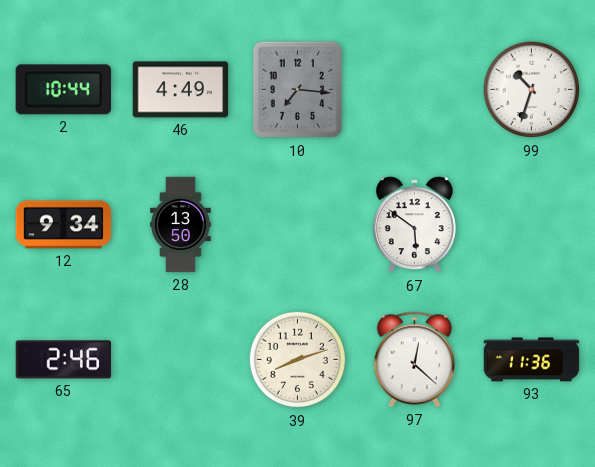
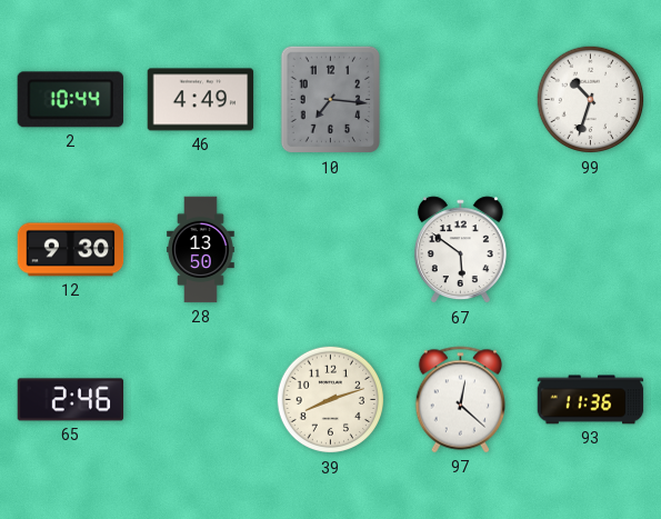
12: 9:34 -> 9:30 (71, 250)
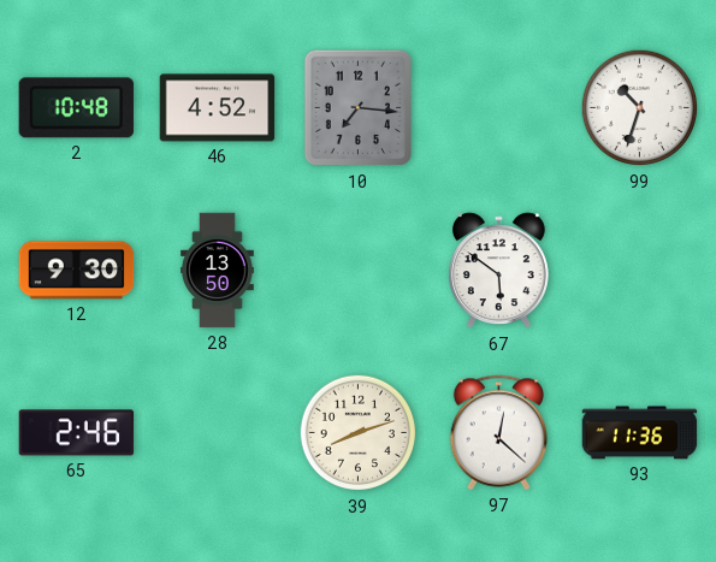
2: 10:44 -> 10:48 (76, 108)
46: 4:49 -> 4:52 (218, 108)
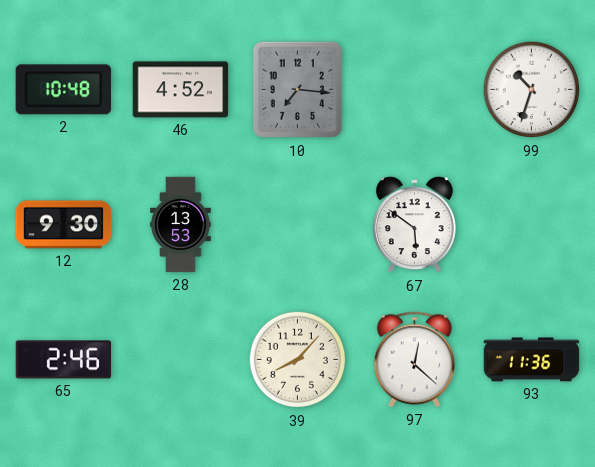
28: 13:50 -> 13:53 (181, 225)
39: 8:12 -> 8:07 (298, 360)
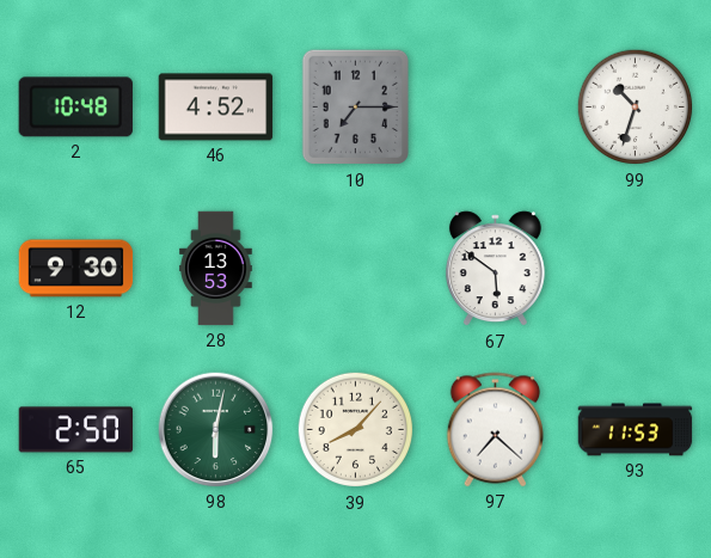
10: 7:16 -> 7:15 (355, 108)
65: 2:46 -> 2:50 (76, 430)
98: none -> 6:02 (216, 430)
97: 12:22 -> 7:22 (496, 430)
93: 11:36 -> 11:53 (636, 430)
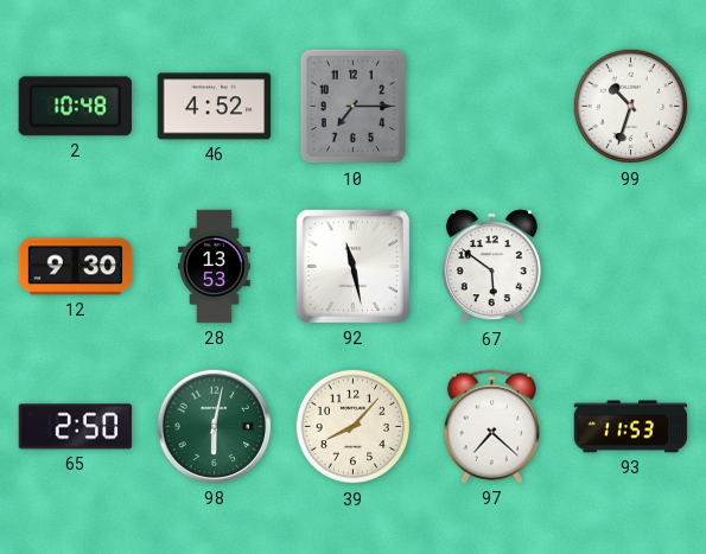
92: none -> 11:28 (352, 266)
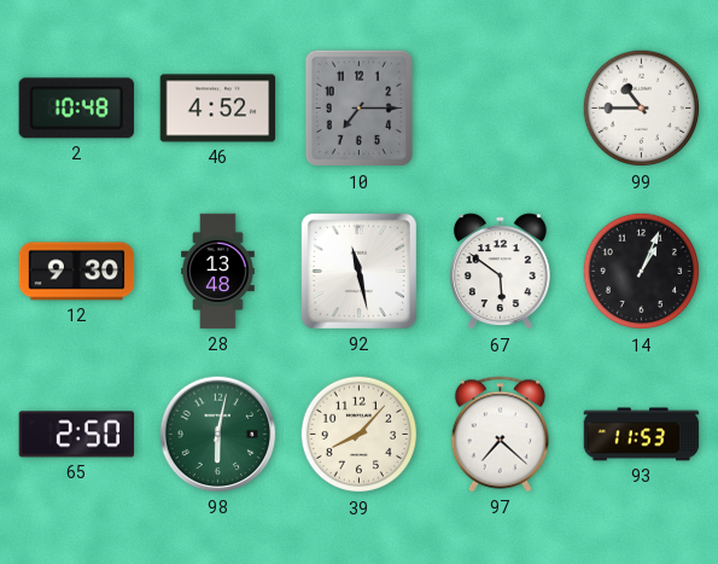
99: 10:33 -> 10:45 (642, 109)
28: 13:53 -> 13:48 (218, 272)
14: none -> 1:04 (642, 272)
